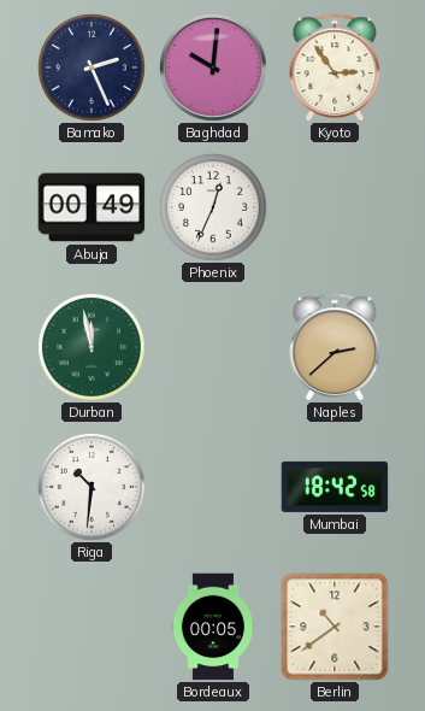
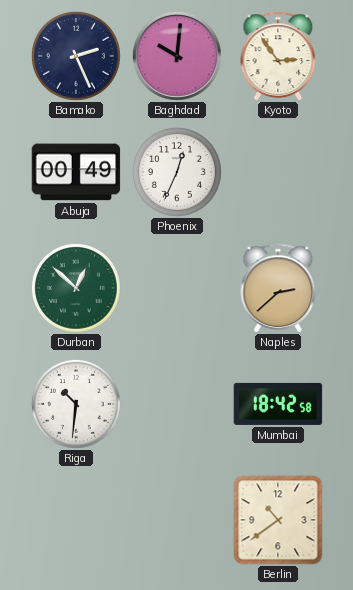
Durban: 11:58 -> 12:52 (76, 288)
Bordeaux: 00:05 -> none (213, 627)
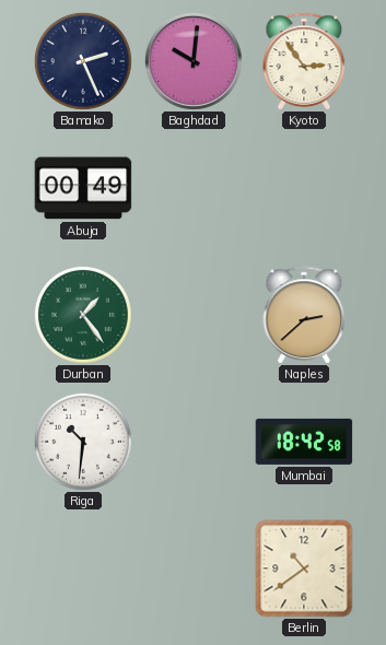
Phoenix: 12:34 -> none (177, 172)
Durban: 12:52 -> 1:24 (83, 315)
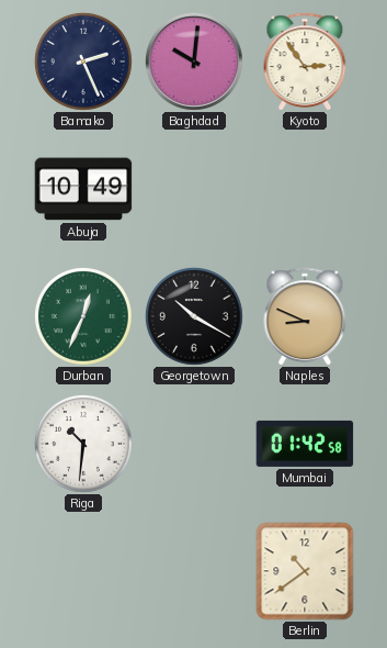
Abuja: 00:49 -> 10:49 (83, 189)
Durban: 1:24 -> 12:34 (83, 316)
Georgetown: none -> 10:20 (194, 316)
Naples: 2:38 -> 8:49 (305, 316)
Mumbai: 18:42 -> 01:42 (305, 444)
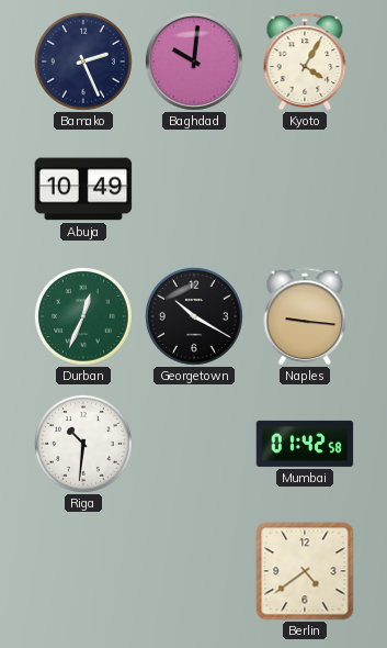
Kyoto: 2:54 -> 4:05 (305, 62)
Naples: 8:49 -> 9:16 (305, 316)
Berlin: 10:39 -> 4:39 (305, 571)
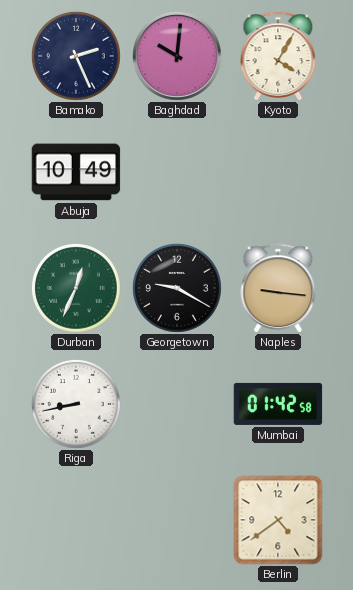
Georgetown: 10:20 -> 9:20 (177, 288)
Riga: 10:31 -> 8:43 (76, 404)
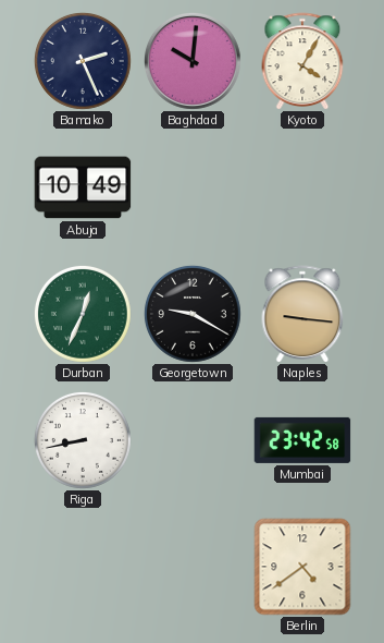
Mumbai: 01:42 -> 23:42 (302, 440)
